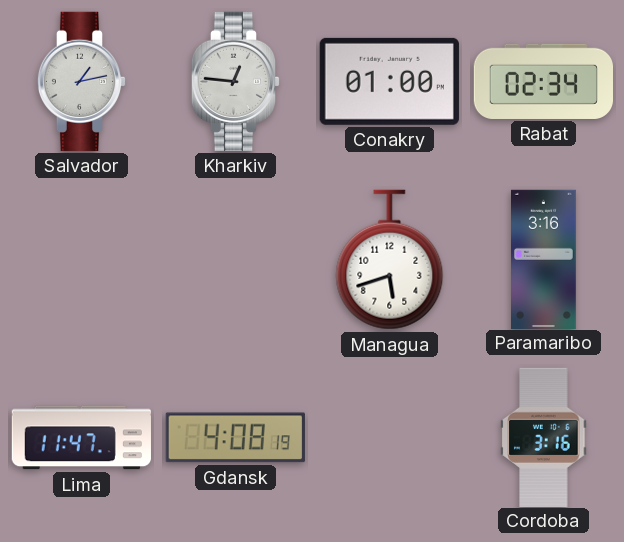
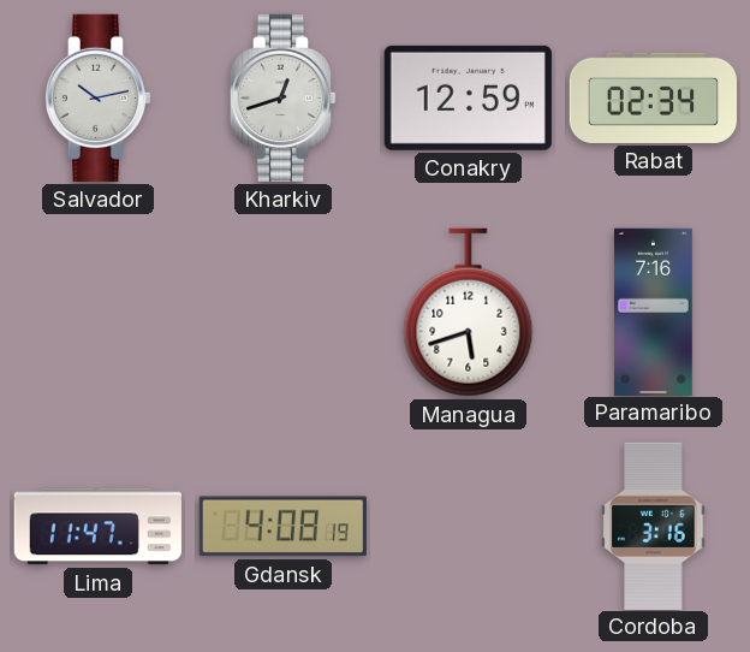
Salvador: 1:13 -> 10:13 (99, 97)
Kharkiv: 12:46 -> 12:42 (284, 97)
Conakry: 01:00 -> 12:59 (468, 97)
Paramaribo: 3:16 -> 7:16 (654, 312)
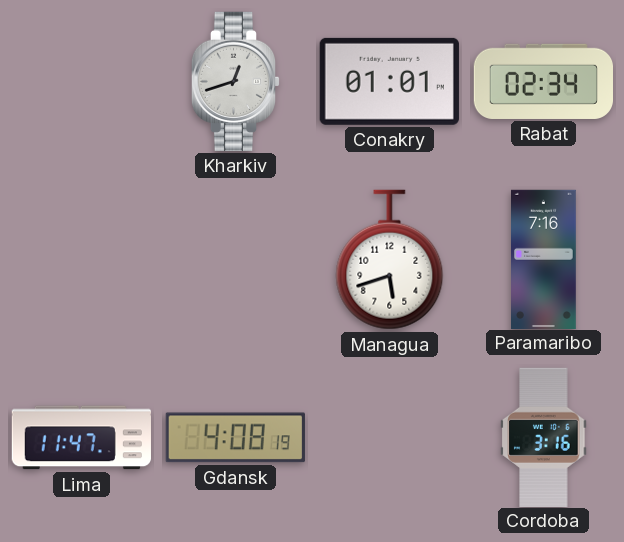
Salvador: 10:13 -> none (99, 97)
Conakry: 12:59 -> 01:01 (389, 81)
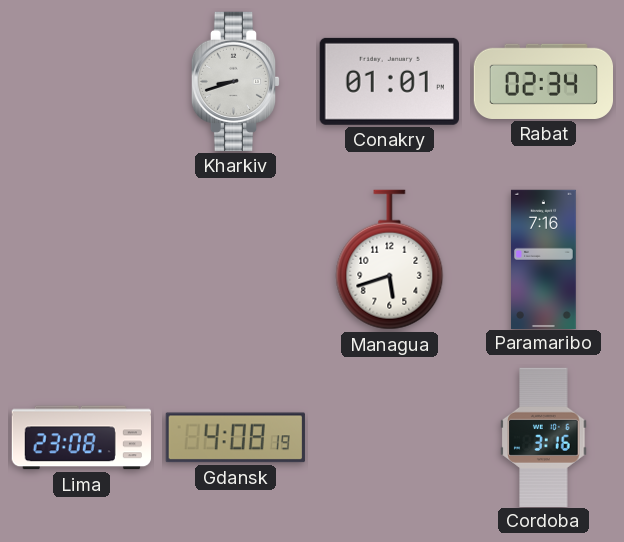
Kharkiv: 12:42 -> 8:42 (236, 81)
Lima: 11:47 -> 23:08 (81, 438)
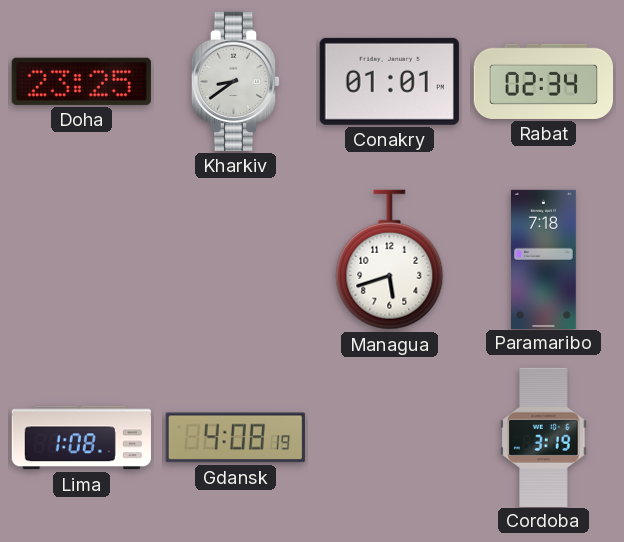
Doha: none -> 23:25 (81, 81)
Kharkiv: 8:42 -> 8:39 (236, 81)
Paramaribo: 7:16 -> 7:18 (544, 259)
Lima: 23:08 -> 1:08 (81, 438)
Cordoba: 3:16 -> 3:19 (544, 437)
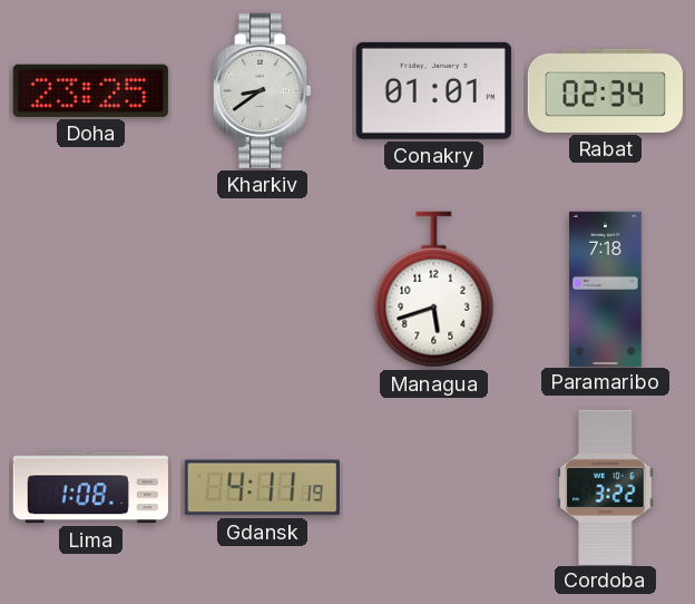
Gdansk: 4:08 -> 4:11 (262, 488)
Cordoba: 3:19 -> 3:22 (606, 487)
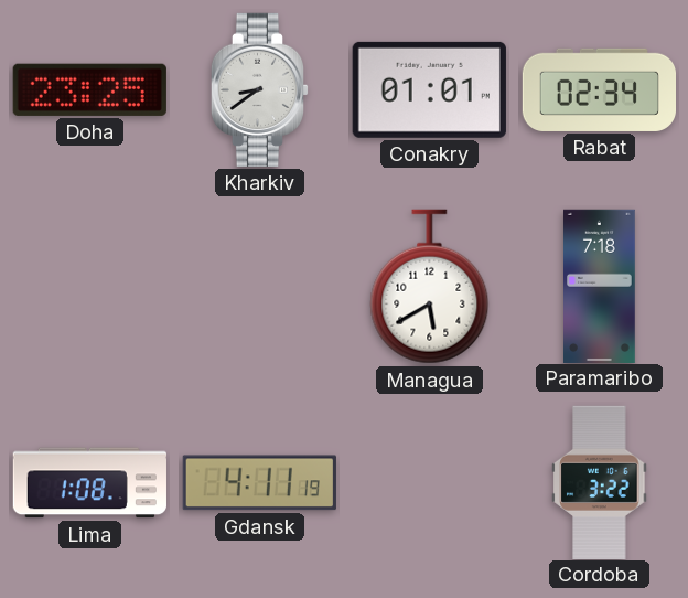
Managua: 5:42 -> 5:40 (430, 287)
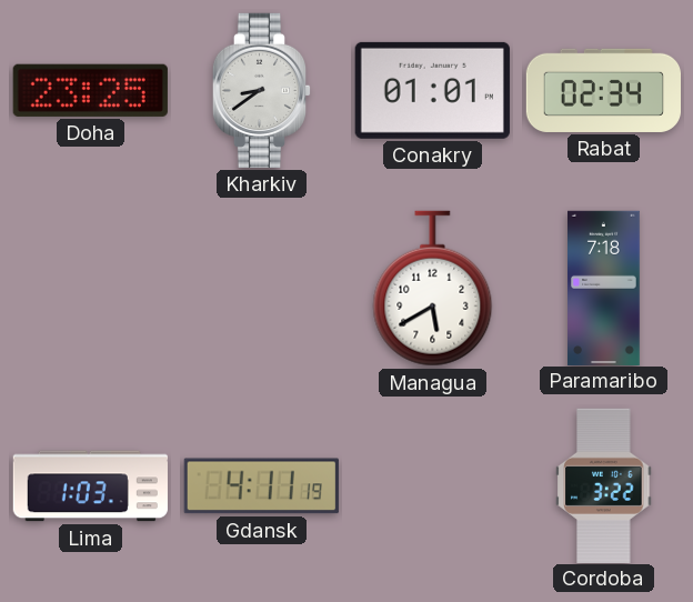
Lima: 1:08 -> 1:03 (90, 486)
